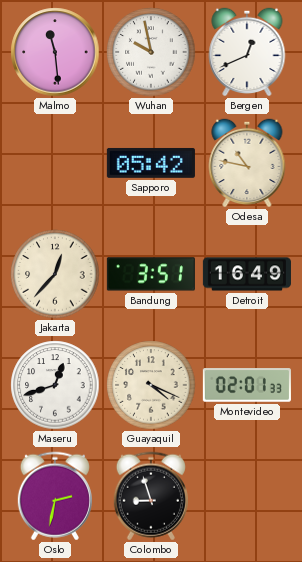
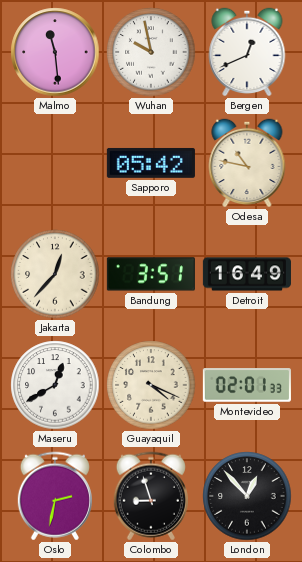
Maseru: 12:42 -> 12:40 (55, 385)
London: none -> 12:53 (247, 496)
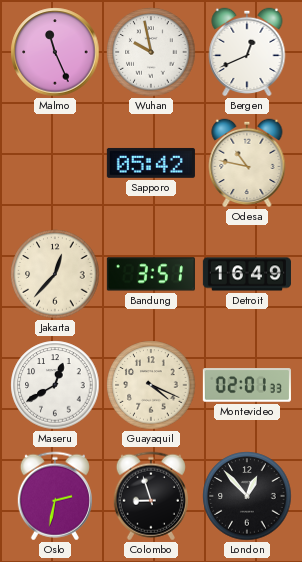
Malmo: 11:29 -> 11:26 (55, 52)
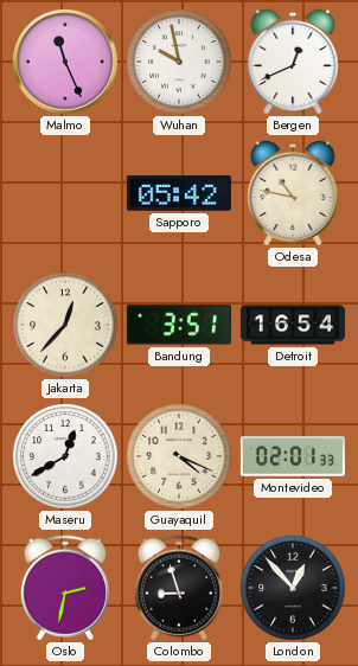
Detroit: 16:49 -> 16:54 (293, 325)
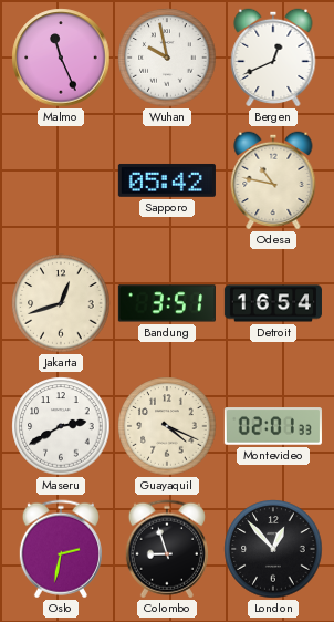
Jakarta: 12:37 -> 12:42 (61, 303)
Maseru: 12:40 -> 2:40 (61, 426)
